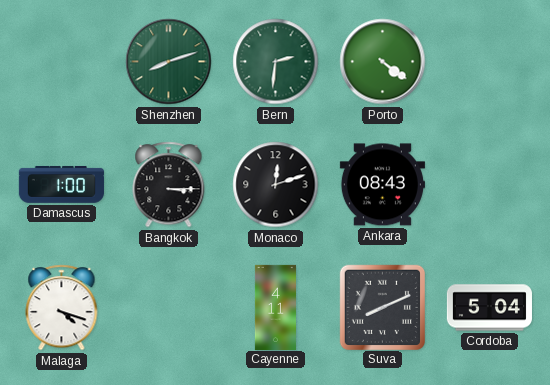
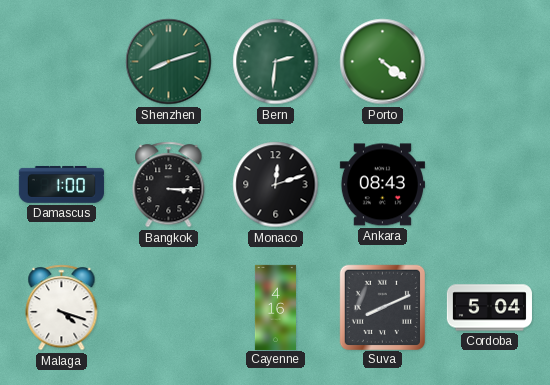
Cayenne: 4:11 -> 4:16 (275, 307)
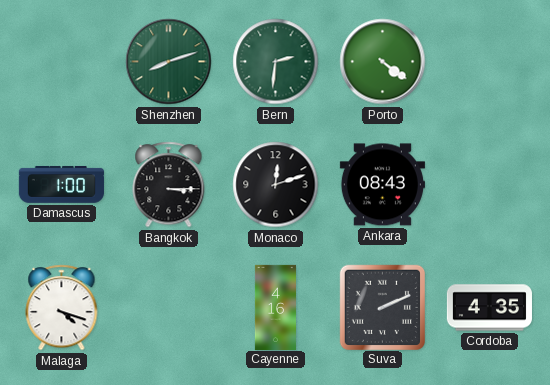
Suva: 8:11 -> 2:11 (382, 307)
Cordoba: 5:04 -> 4:35 (489, 308)
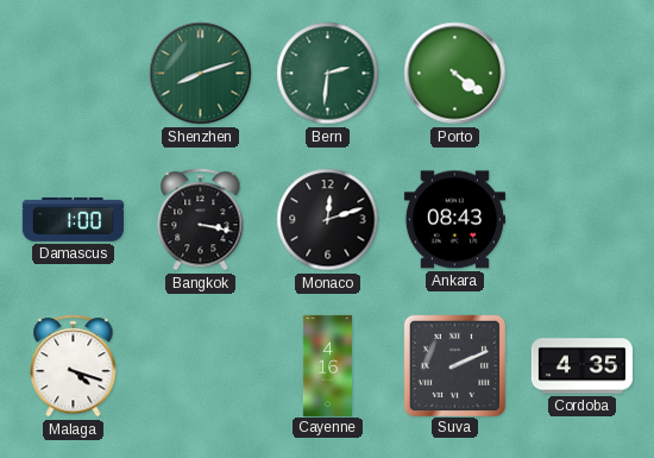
Bangkok: 3:15 -> 3:17 (201, 220)
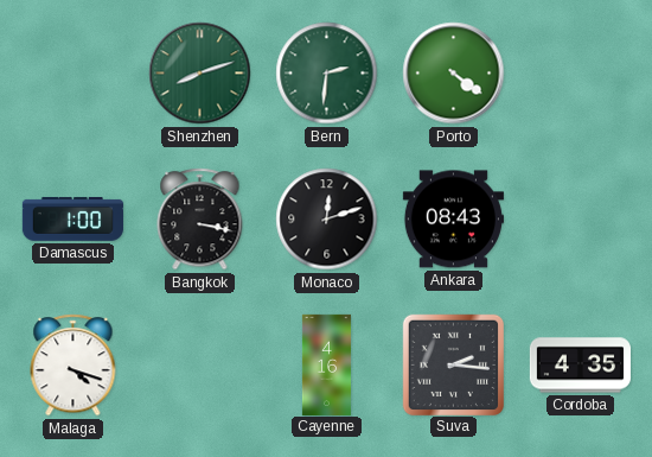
Suva: 2:11 -> 2:16 (453, 364)
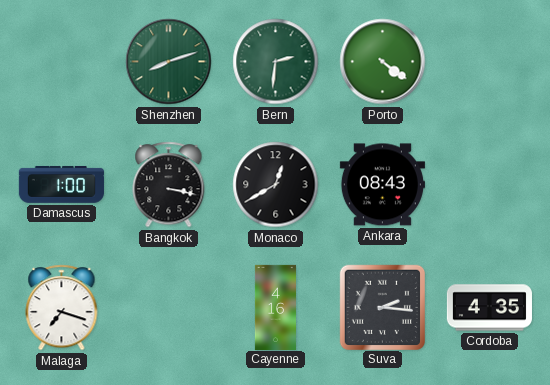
Monaco: 12:12 -> 12:40 (276, 185)
Malaga: 4:18 -> 7:18 (62, 308)
